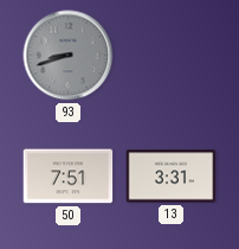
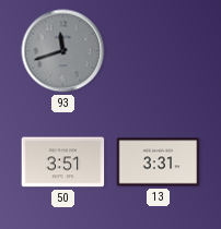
93: 8:42 -> 11:42 (63, 51)
50: 7:51 -> 3:51 (63, 162)
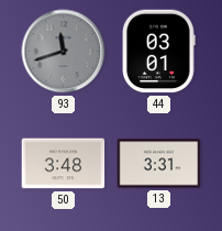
44: none -> 03:01 (159, 52)
50: 3:51 -> 3:48 (64, 164)
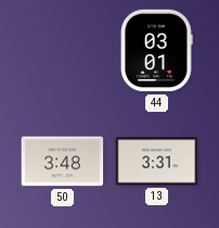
93: 11:42 -> none (64, 52)
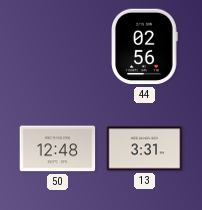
44: 03:01 -> 02:56 (145, 47)
50: 3:48 -> 12:48 (58, 149)
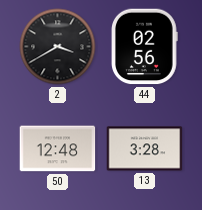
2: none -> 3:40 (58, 47)
13: 3:31 -> 3:28 (145, 149)
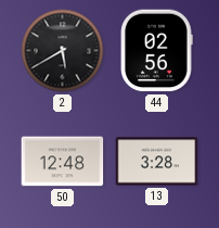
2: 3:40 -> 5:40 (63, 51)
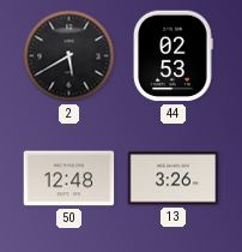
44: 02:56 -> 02:53 (174, 56)
13: 3:28 -> 3:26 (174, 179)
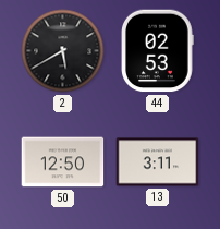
50: 12:48 -> 12:50 (63, 162)
13: 3:26 -> 3:11 (158, 162)
